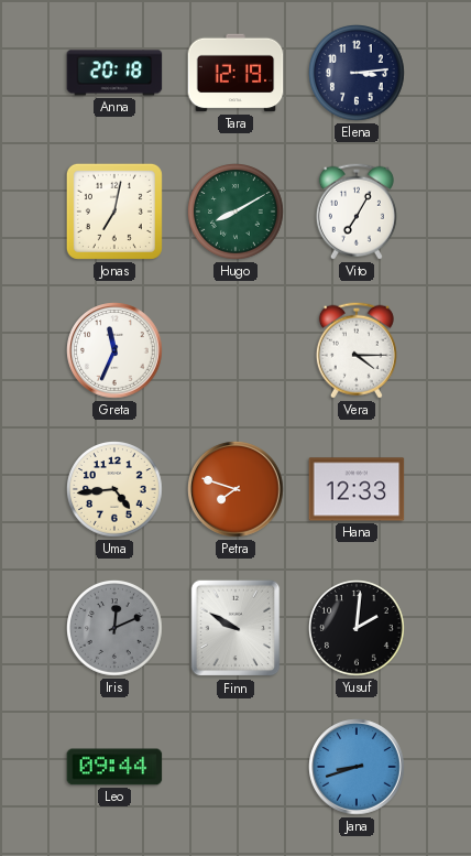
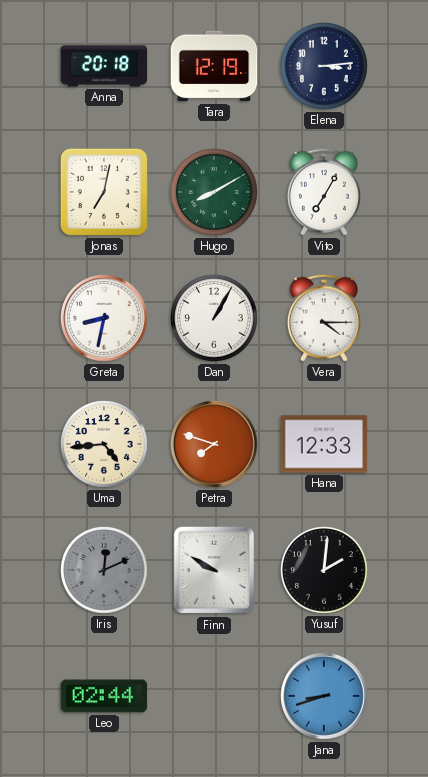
Greta: 11:34 -> 8:32 (104, 318)
Dan: none -> 1:05 (215, 319)
Leo: 09:44 -> 02:44 (104, 696)
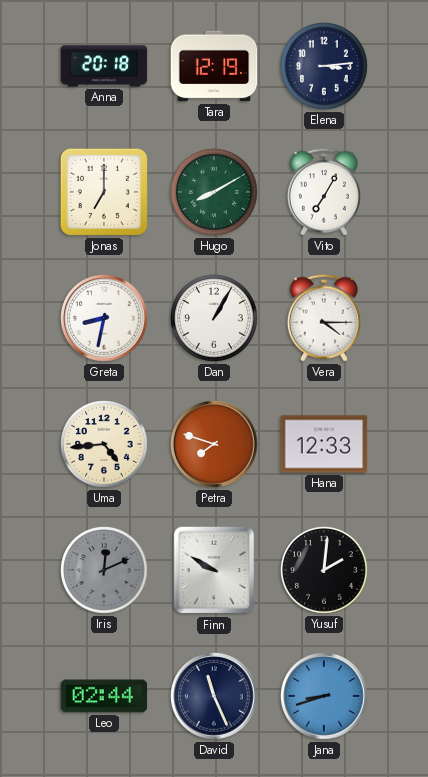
Jonas: 7:02 -> 7:00 (104, 192)
David: none -> 11:26 (214, 696)
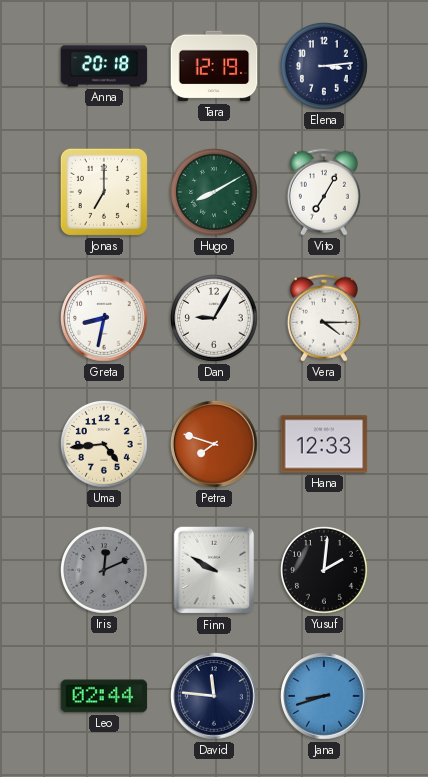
Dan: 1:05 -> 9:05 (215, 319)
David: 11:26 -> 11:46 (214, 696)
